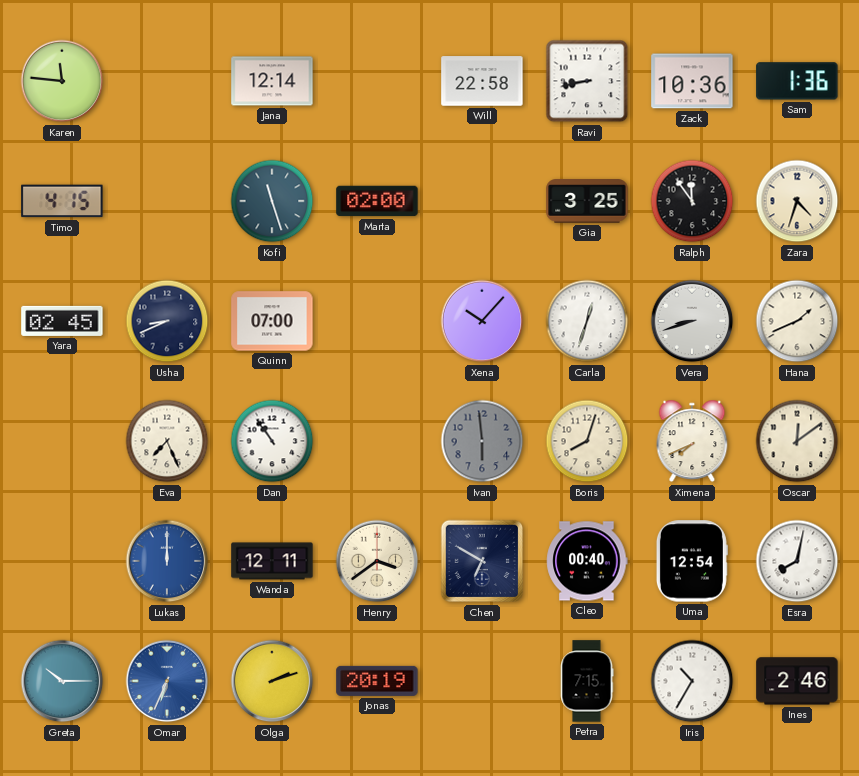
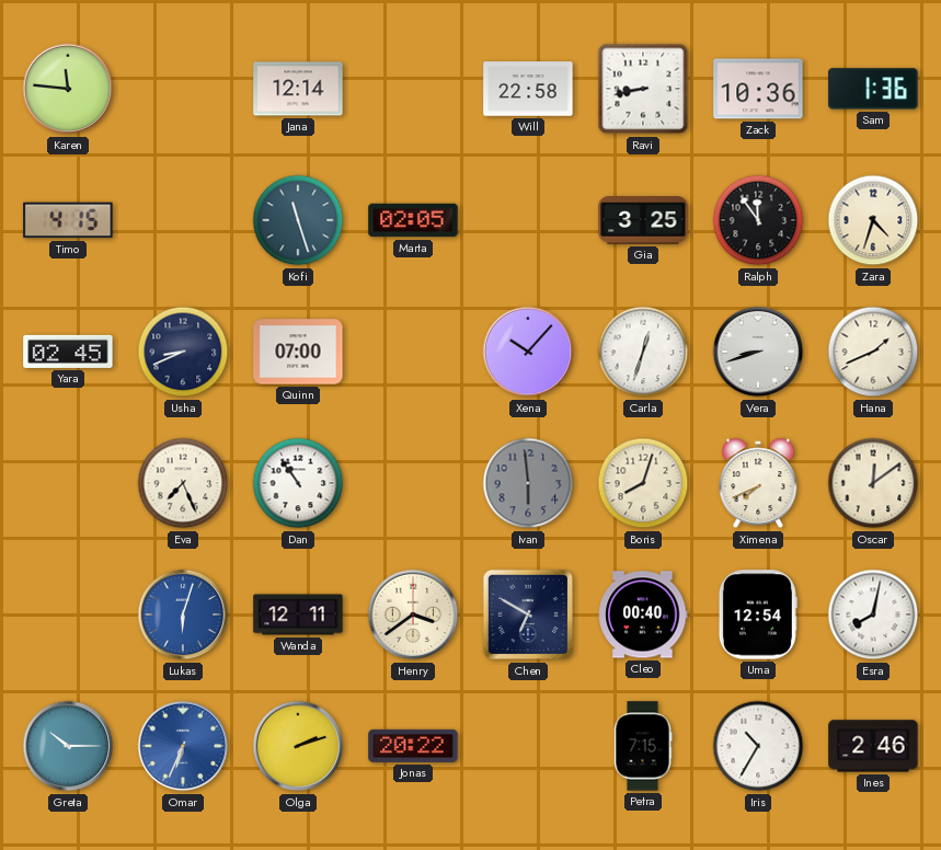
Marta: 02:00 -> 02:05 (413, 220)
Lukas: 12:00 -> 6:03 (183, 614)
Jonas: 20:19 -> 20:22 (413, 746)
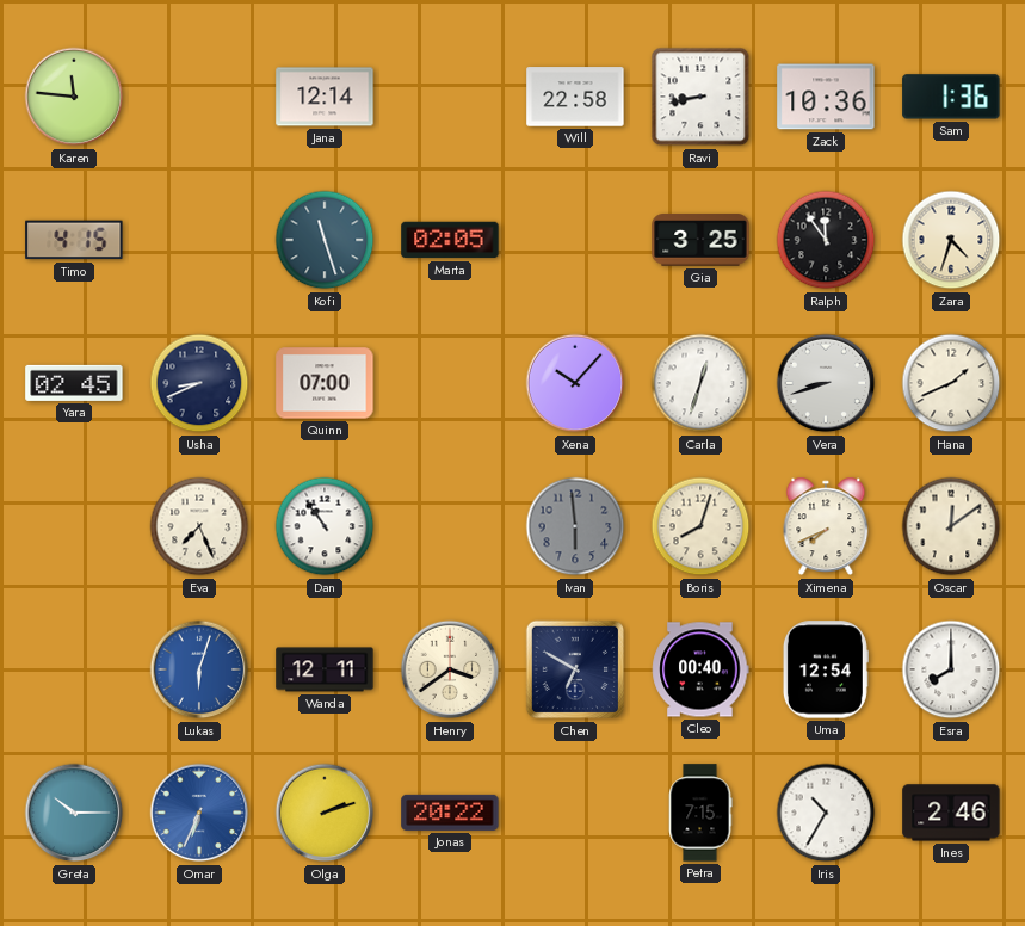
Esra: 8:02 -> 8:00 (951, 669)
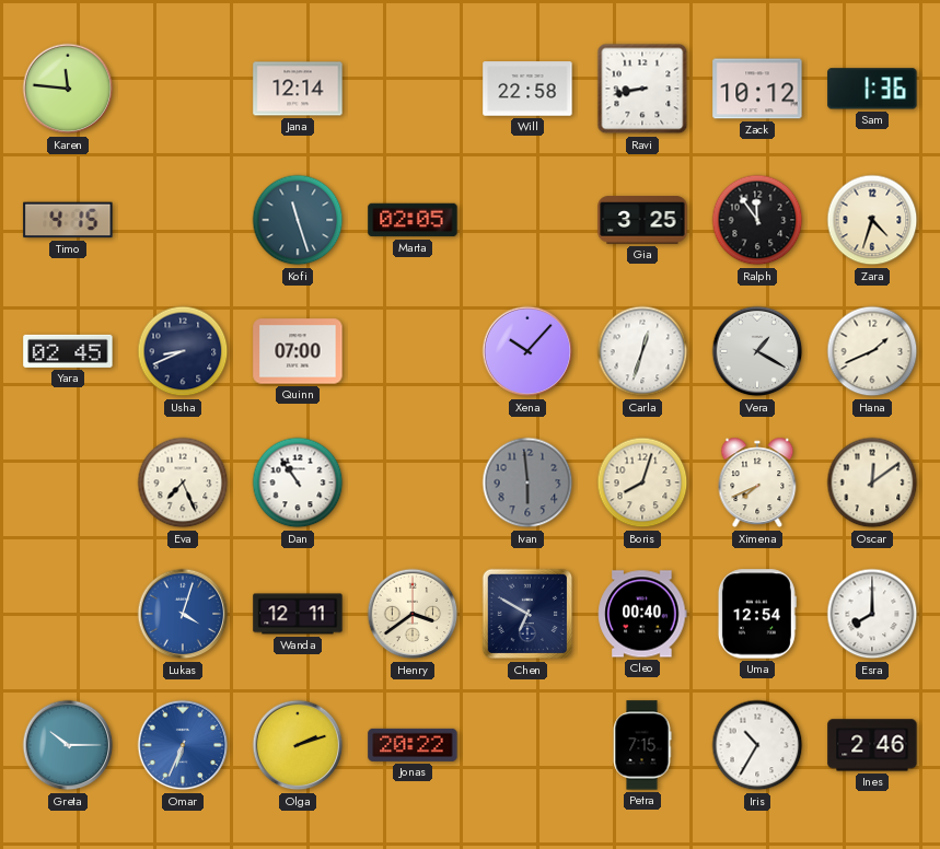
Zack: 10:36 -> 10:12 (757, 89)
Vera: 8:42 -> 1:20 (757, 351)
Lukas: 6:03 -> 4:03 (183, 614)
